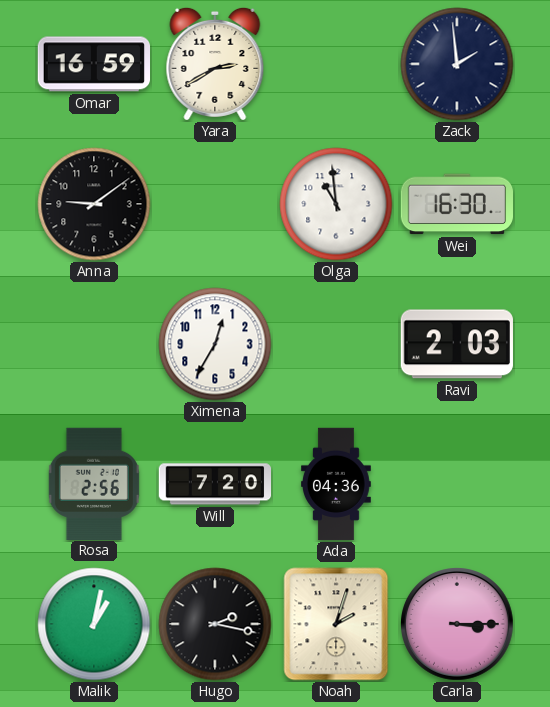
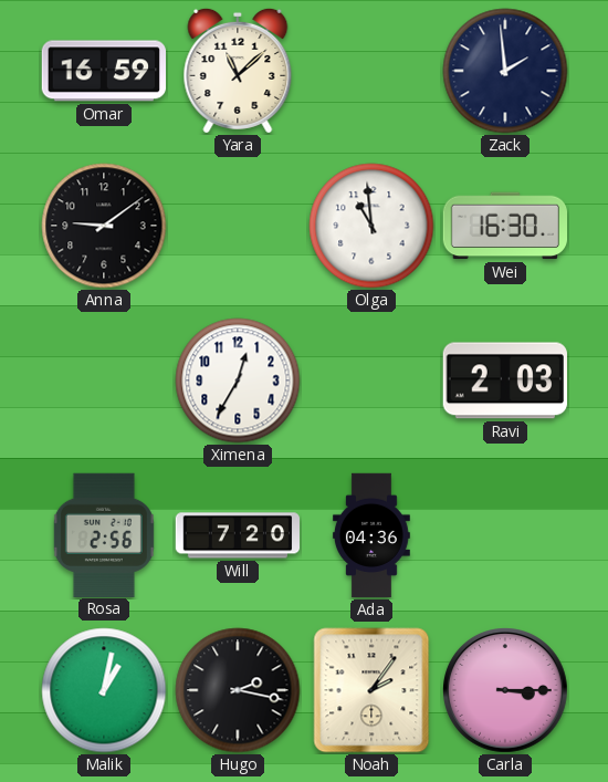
Yara: 2:40 -> 11:08 (238, 71)
Noah: 2:03 -> 2:06 (371, 690)
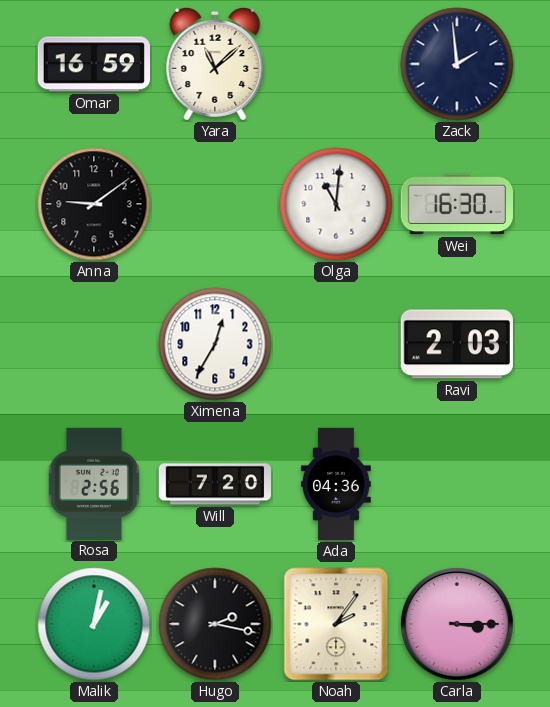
Olga: 10:59 -> 11:01 (336, 204)
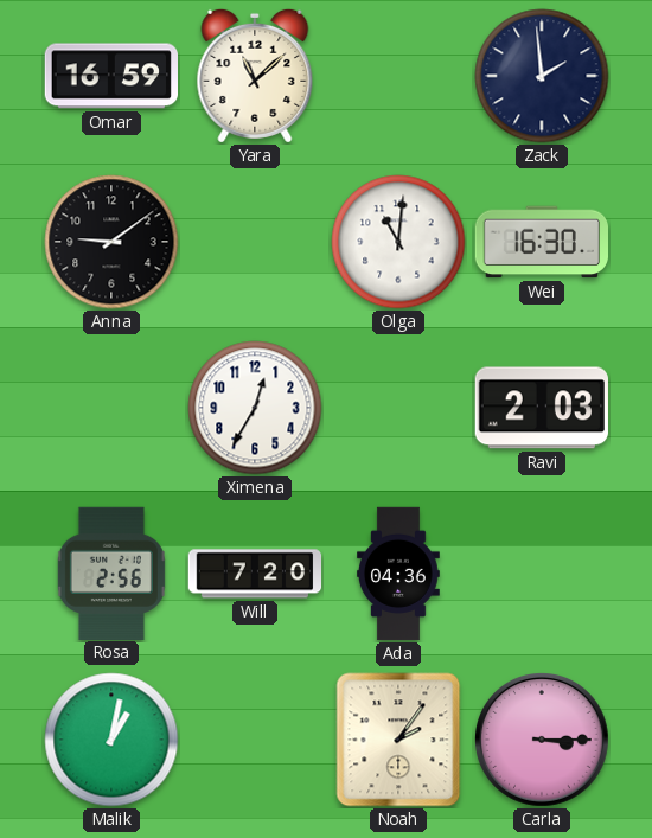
Hugo: 2:17 -> none (215, 624)
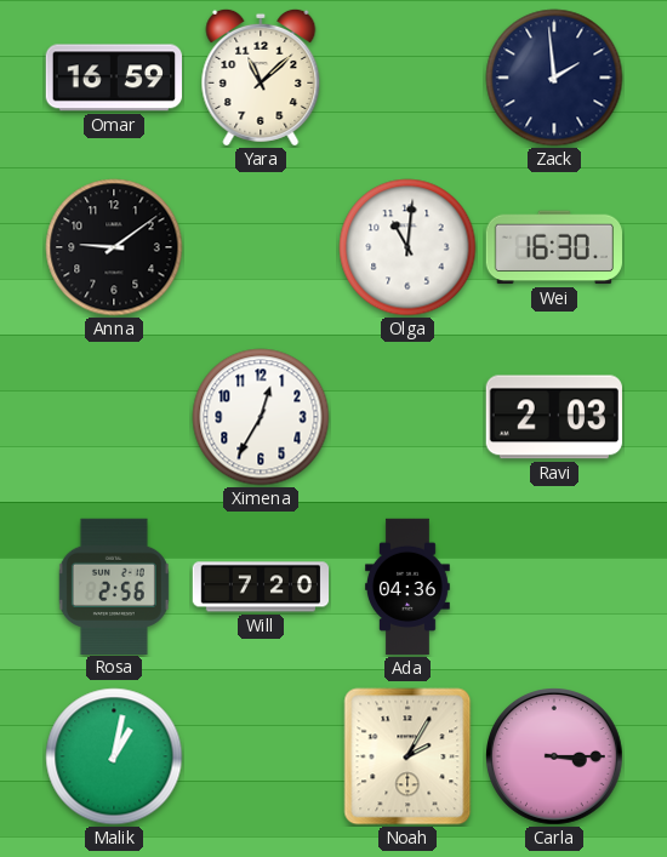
Noah: 2:06 -> 2:05 (407, 756)
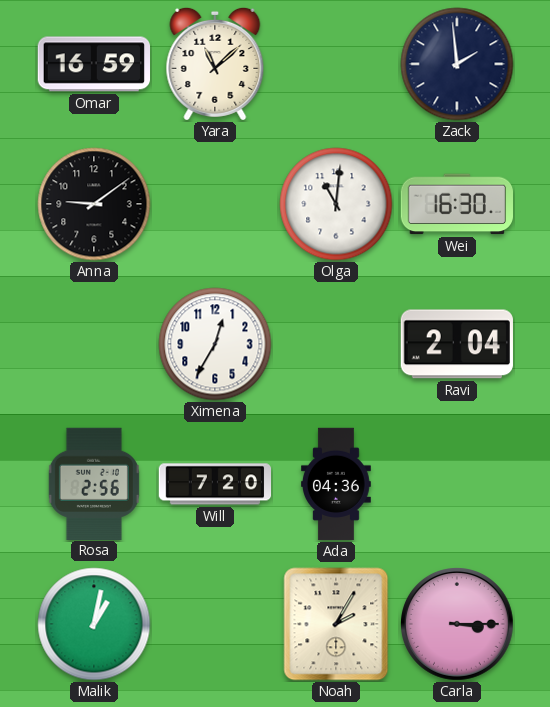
Ravi: 2:03 -> 2:04 (457, 344)
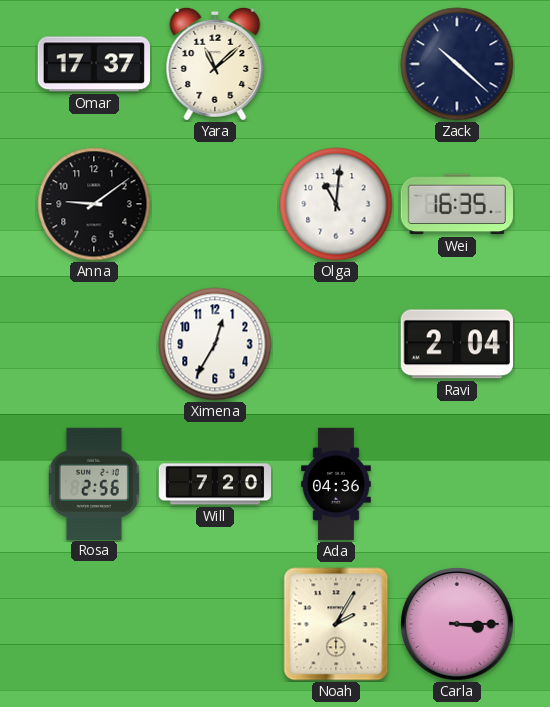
Omar: 16:59 -> 17:37 (93, 64)
Zack: 1:59 -> 10:22 (457, 64)
Wei: 16:30 -> 16:35 (456, 204)
Malik: 1:02 -> none (94, 624)
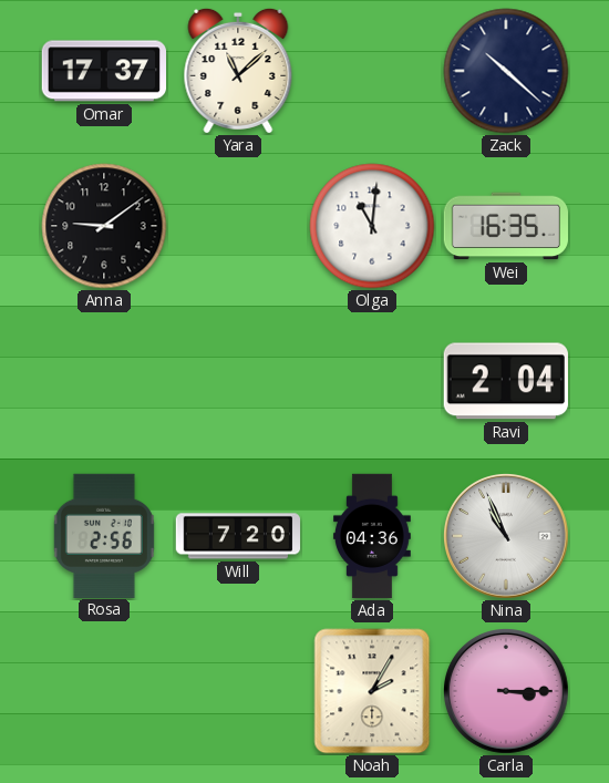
Ximena: 12:35 -> none (215, 344)
Nina: none -> 10:56 (507, 537)
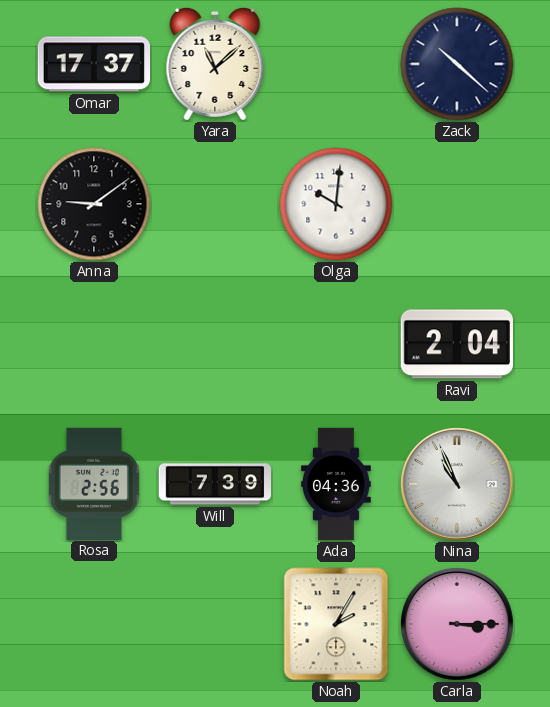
Olga: 11:01 -> 10:01 (336, 204)
Wei: 16:35 -> none (505, 226)
Will: 7:20 -> 7:39 (215, 484)
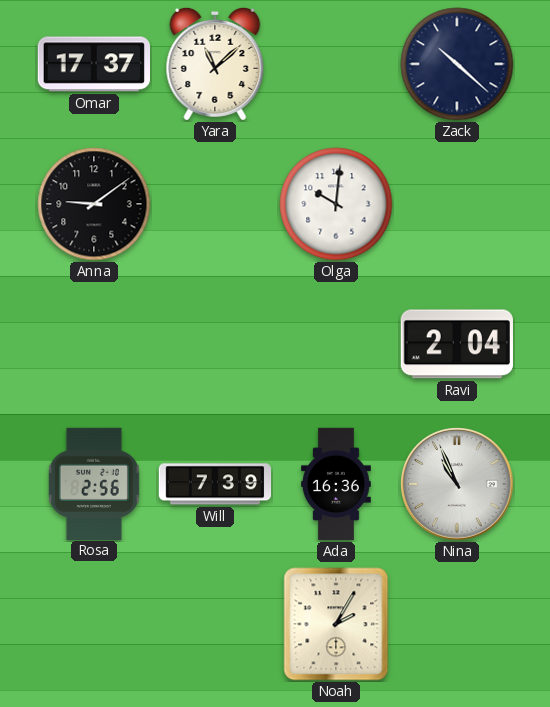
Ada: 04:36 -> 16:36 (336, 484)
Carla: 3:15 -> none (458, 625)
